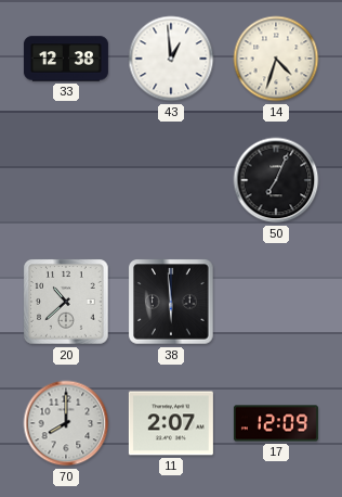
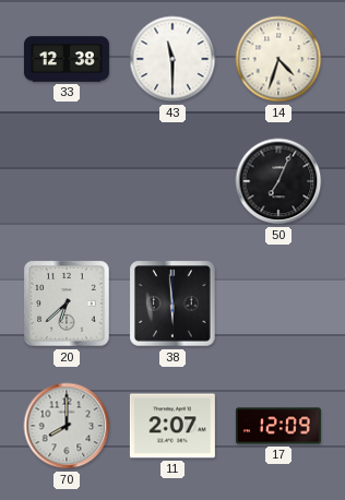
43: 12:59 -> 11:30 (172, 59)
20: 10:38 -> 6:38 (67, 303)
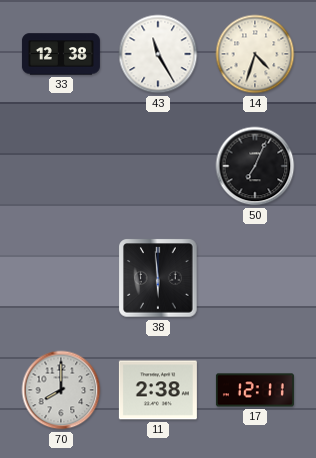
43: 11:30 -> 11:25 (158, 54)
20: 6:38 -> none (67, 303)
11: 2:07 -> 2:38 (158, 390)
17: 12:09 -> 12:11 (255, 390)
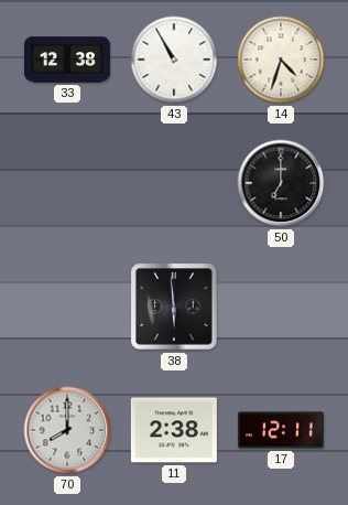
43: 11:25 -> 10:55 (174, 60)
50: 7:04 -> 7:00 (281, 183)
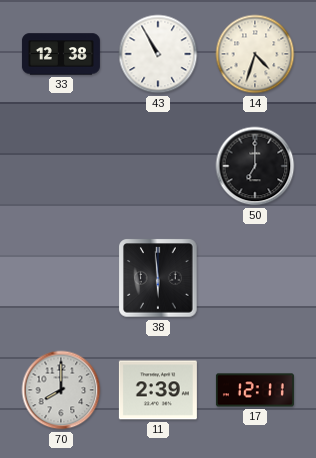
11: 2:38 -> 2:39 (158, 390)
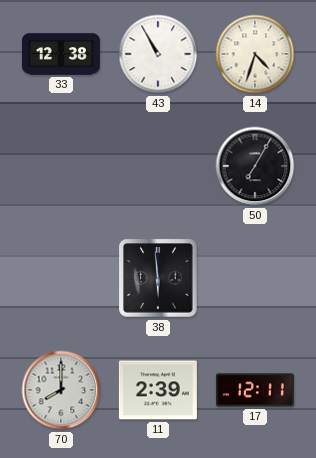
50: 7:00 -> 7:05 (255, 166)
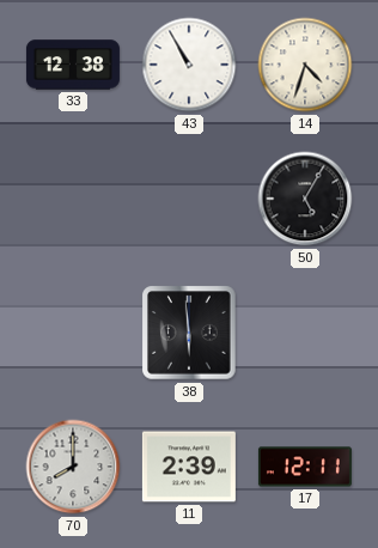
50: 7:05 -> 5:05 (305, 199)
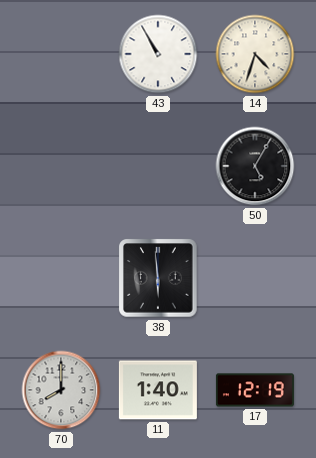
33: 12:38 -> none (73, 65)
11: 2:39 -> 1:40 (158, 390)
17: 12:11 -> 12:19 (255, 390)
